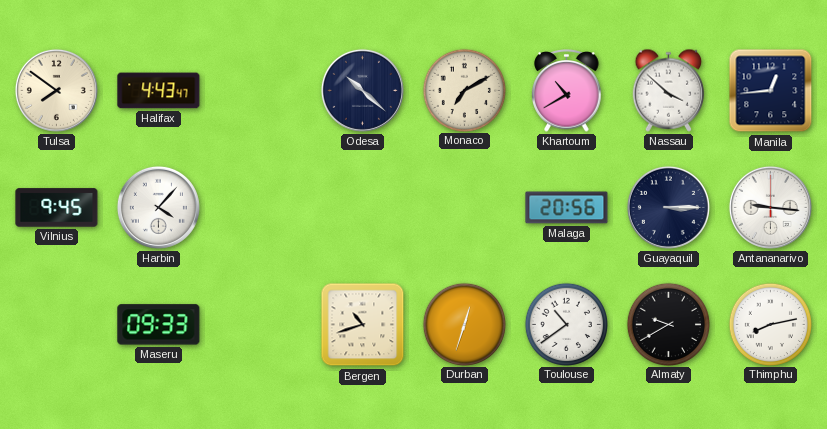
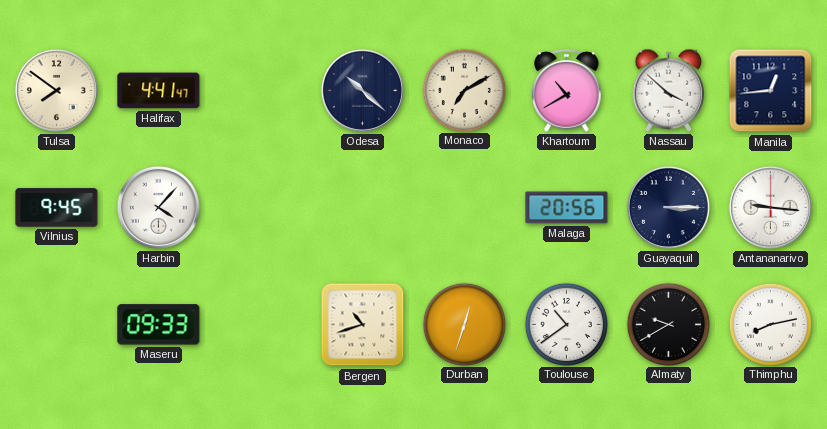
Halifax: 4:43 -> 4:41 (159, 91)
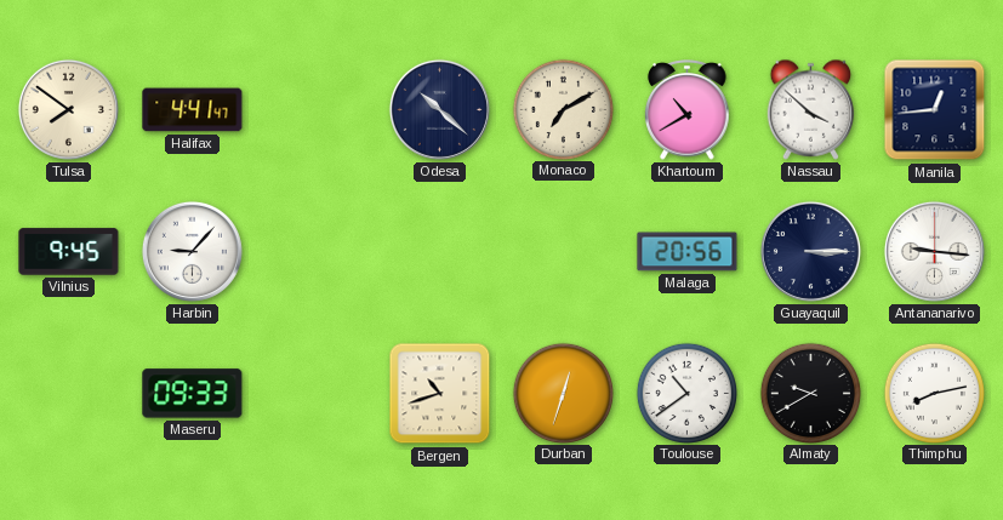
Harbin: 4:07 -> 9:07 (192, 251)
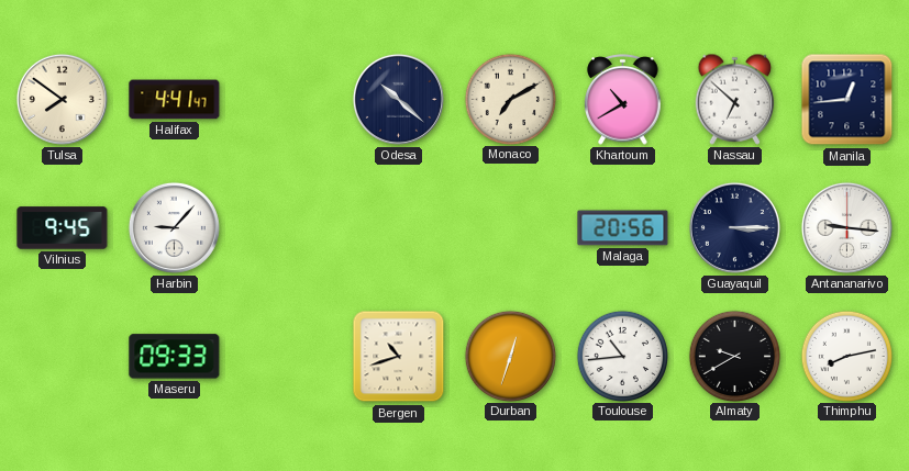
Nassau: 3:52 -> 6:52 (735, 99)
Toulouse: 10:39 -> 10:44 (622, 356)
